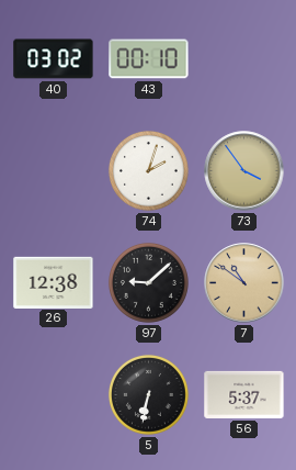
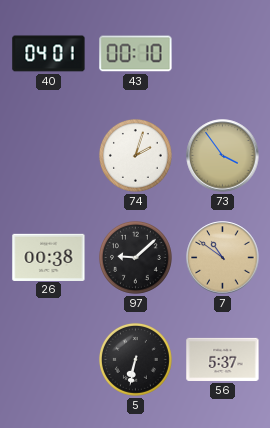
40: 03:02 -> 04:01 (49, 54)
26: 12:38 -> 00:38 (49, 257)
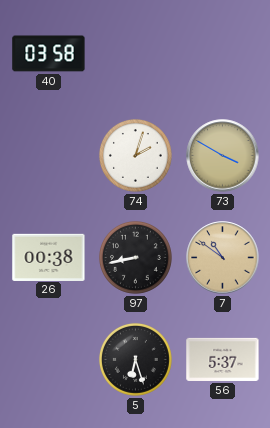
40: 04:01 -> 03:58 (49, 54)
43: 00:10 -> none (136, 54)
73: 3:54 -> 3:50 (223, 156)
97: 9:08 -> 8:43 (135, 257)
5: 6:32 -> 6:27 (135, 359)
